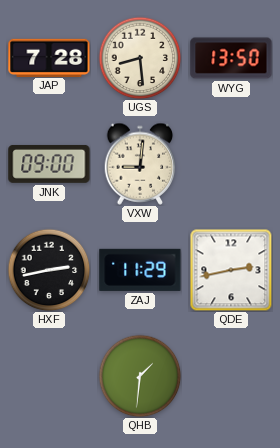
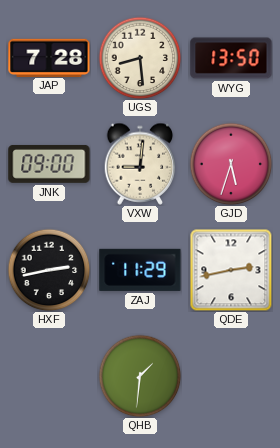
GJD: none -> 5:33 (231, 164)
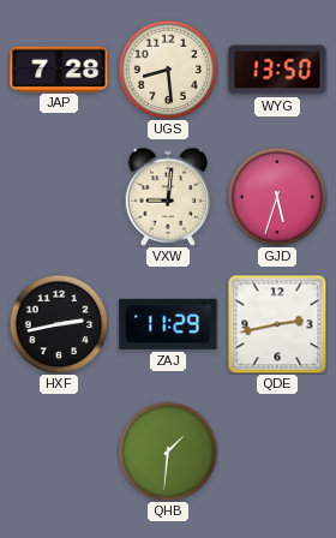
JNK: 09:00 -> none (49, 164)
